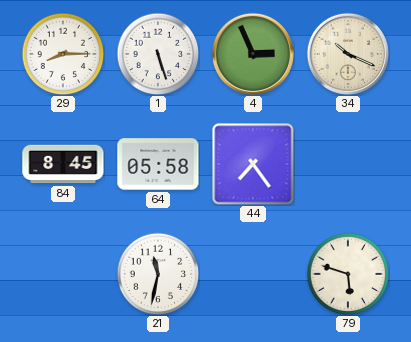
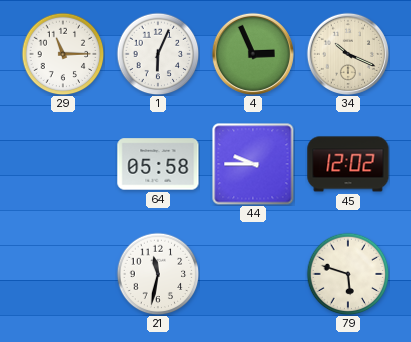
29: 8:15 -> 11:15 (63, 54)
1: 5:27 -> 6:04 (158, 54)
84: 8:45 -> none (63, 164)
44: 7:24 -> 9:45 (253, 164)
45: none -> 12:02 (348, 164)
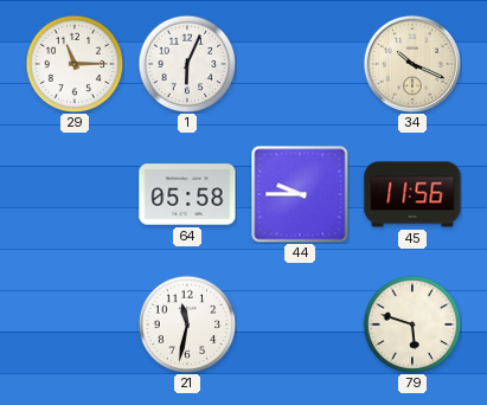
4: 2:56 -> none (252, 54)
45: 12:02 -> 11:56 (412, 194)
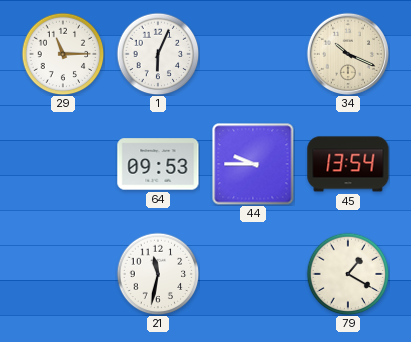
64: 05:58 -> 09:53 (158, 164)
45: 11:56 -> 13:54 (348, 164)
79: 5:48 -> 1:20 (348, 274)
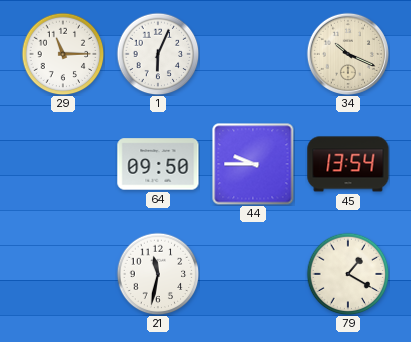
64: 09:53 -> 09:50 (158, 164)
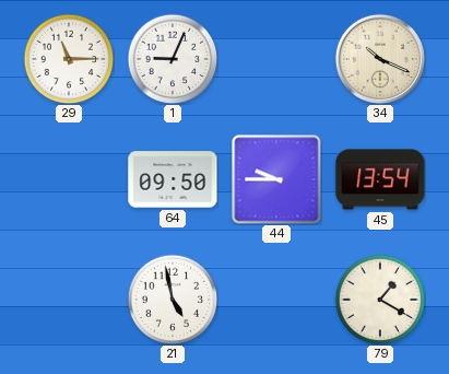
1: 6:04 -> 9:04 (173, 59)
21: 11:32 -> 4:58 (173, 300)
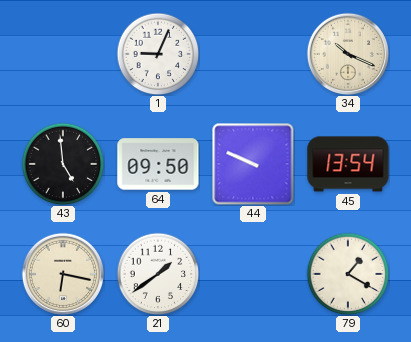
29: 11:15 -> none (69, 59)
43: none -> 4:59 (63, 164)
44: 9:45 -> 9:49 (253, 164)
60: none -> 6:17 (62, 274)
21: 4:58 -> 1:39 (158, 274)
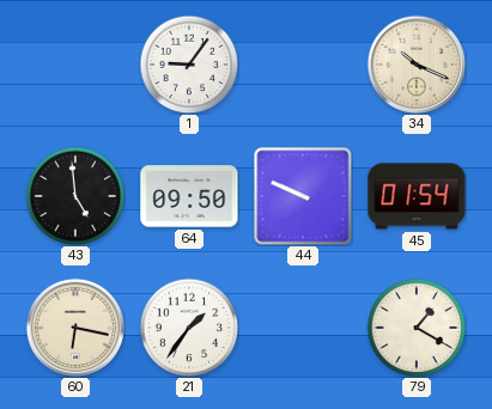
1: 9:04 -> 9:06 (189, 65)
45: 13:54 -> 01:54 (417, 196)
21: 1:39 -> 1:36 (189, 328)
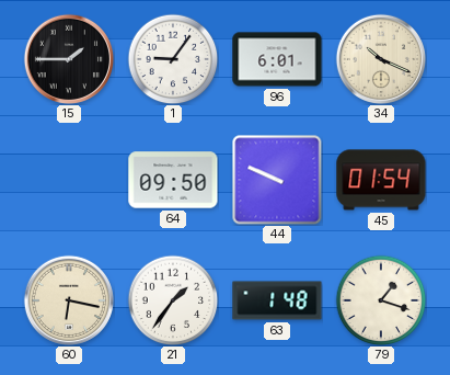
15: none -> 1:45 (68, 59)
96: none -> 6:01 (277, 59)
43: 4:59 -> none (75, 196)
63: none -> 1:48 (277, 300)
79: 1:20 -> 1:18 (381, 300)
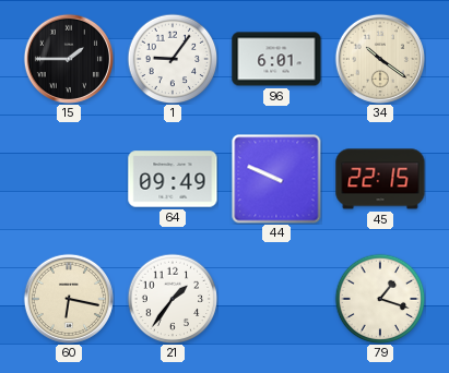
34: 10:19 -> 10:21 (379, 59)
64: 09:50 -> 09:49 (173, 179)
45: 01:54 -> 22:15 (380, 179)
63: 1:48 -> none (277, 300)
